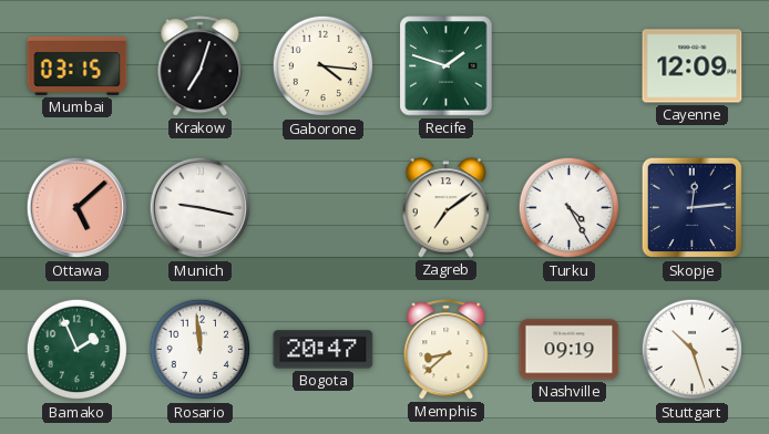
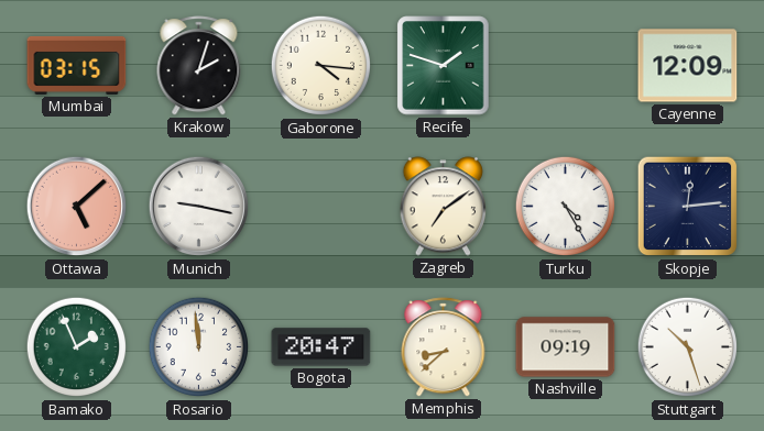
Krakow: 7:03 -> 2:03 (199, 66)
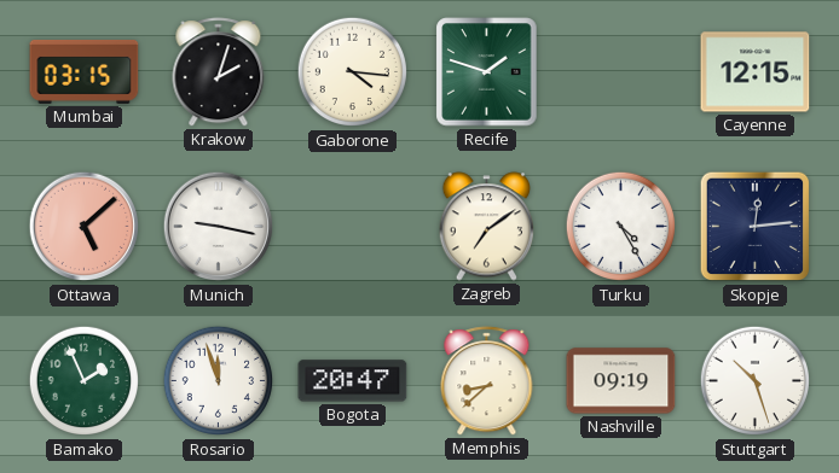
Cayenne: 12:09 -> 12:15 (756, 72)
Rosario: 11:59 -> 11:57 (219, 381)
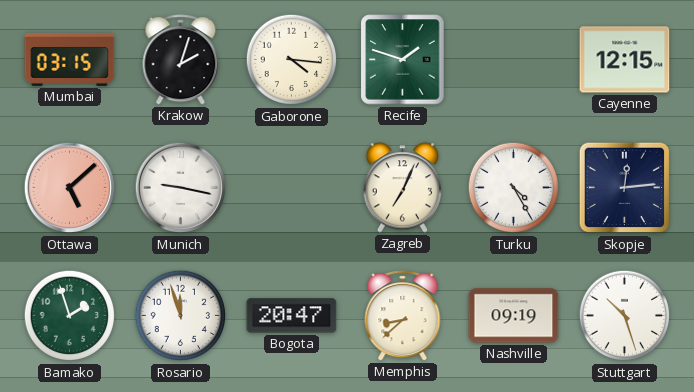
Zagreb: 7:09 -> 7:04 (403, 188)
Bamako: 1:56 -> 1:57 (70, 316)
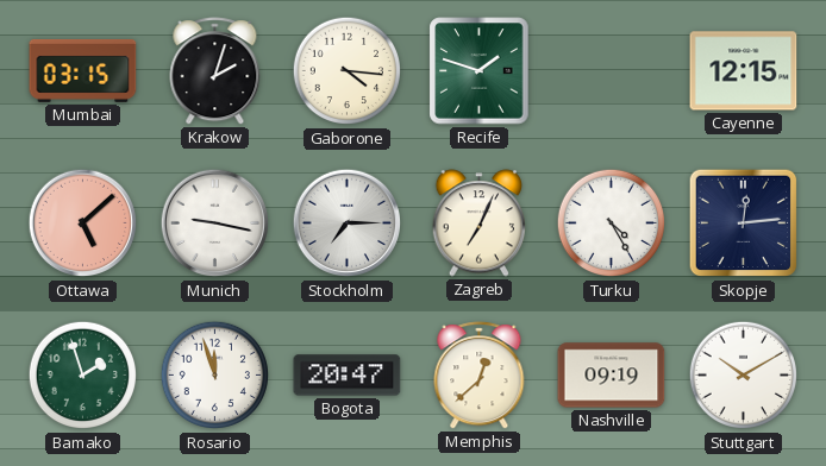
Stockholm: none -> 7:15 (348, 223)
Memphis: 8:38 -> 12:38 (480, 376)
Stuttgart: 10:27 -> 10:10 (744, 376)
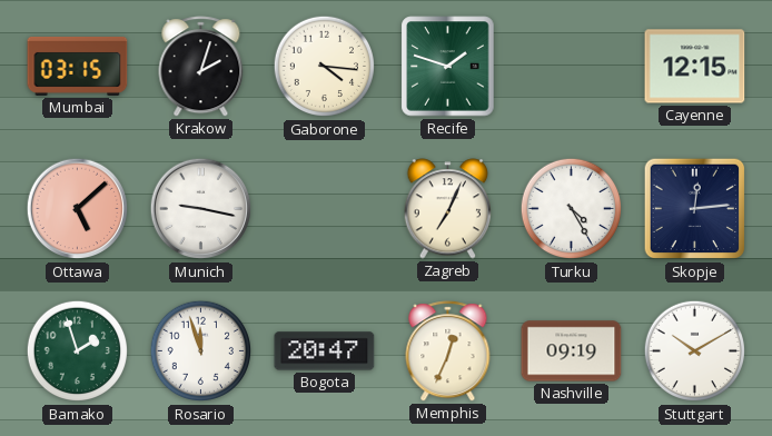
Stockholm: 7:15 -> none (348, 223)
Memphis: 12:38 -> 12:34 (448, 351)
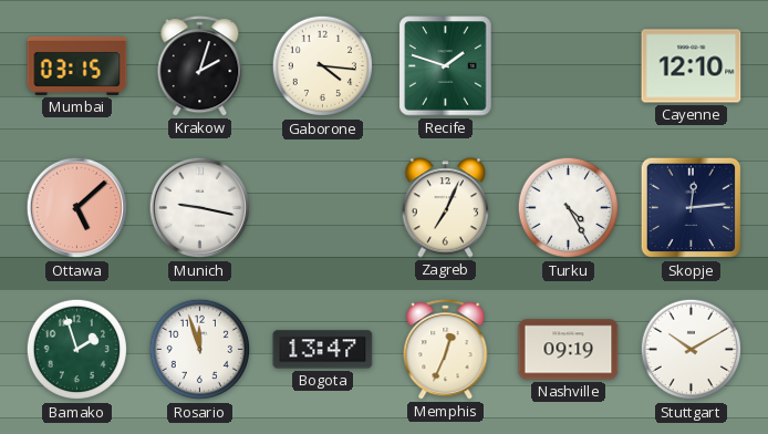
Cayenne: 12:15 -> 12:10 (692, 66)
Bogota: 20:47 -> 13:47 (323, 350)
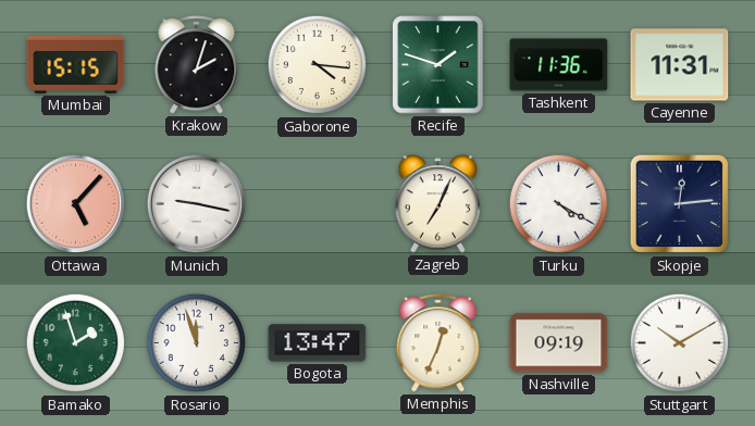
Mumbai: 03:15 -> 15:15 (76, 64)
Tashkent: none -> 11:36 (559, 65)
Cayenne: 12:10 -> 11:31 (680, 65)
Ottawa: 5:08 -> 5:07 (76, 204)
Turku: 4:25 -> 4:20 (559, 204)
